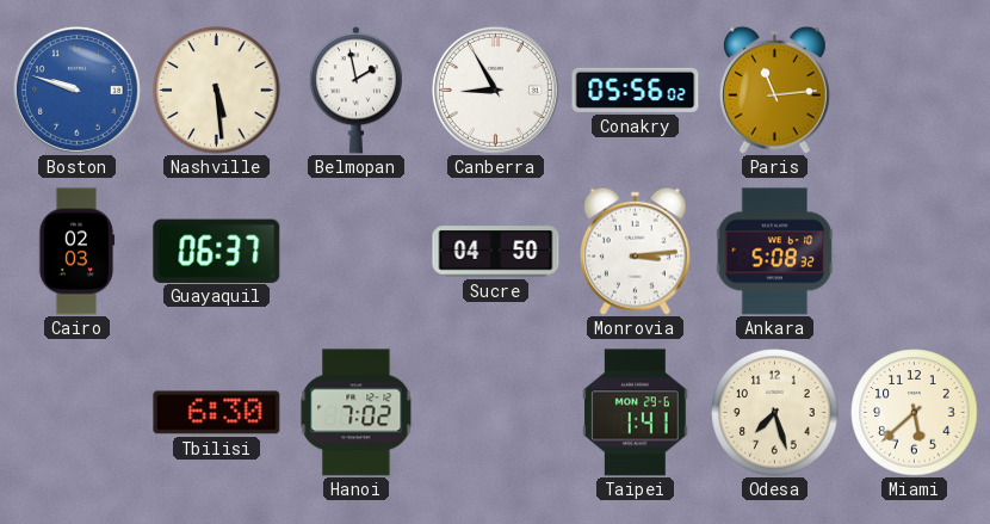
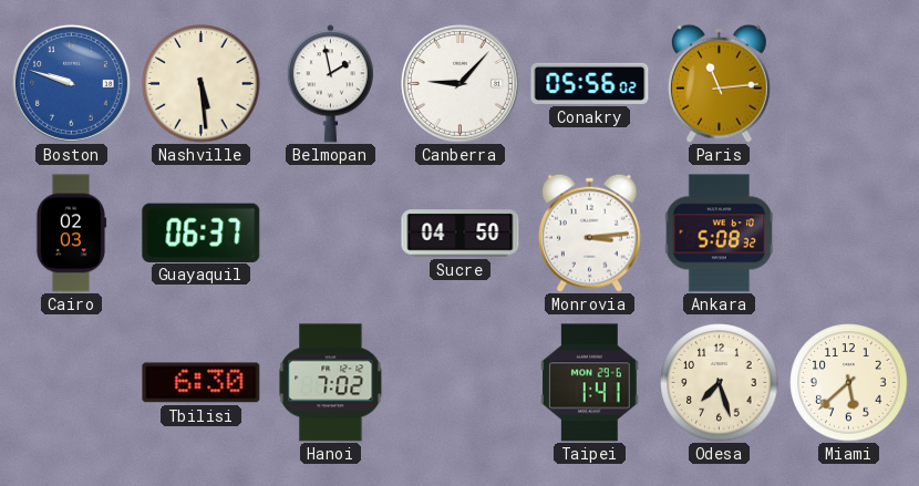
Canberra: 8:55 -> 9:07 (460, 83)
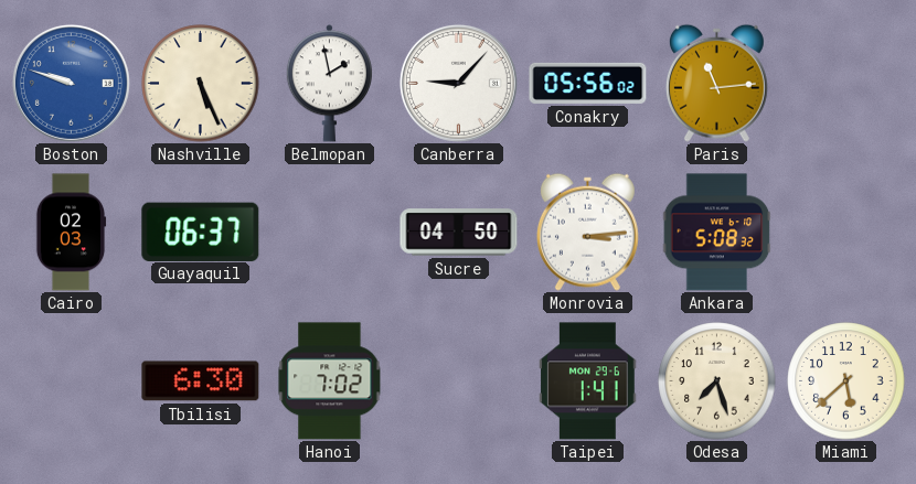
Nashville: 5:29 -> 5:26 (201, 84)
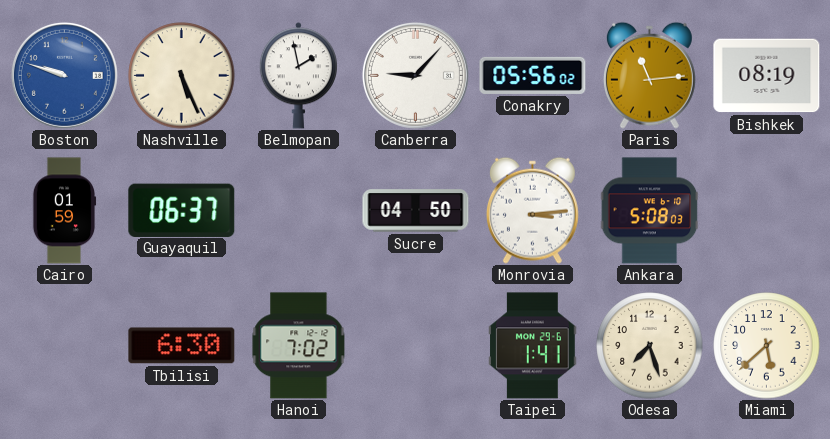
Bishkek: none -> 08:19 (767, 76)
Cairo: 02:03 -> 01:59 (64, 211)
Ankara: 5:08:32 -> 5:08:03 (650, 211)
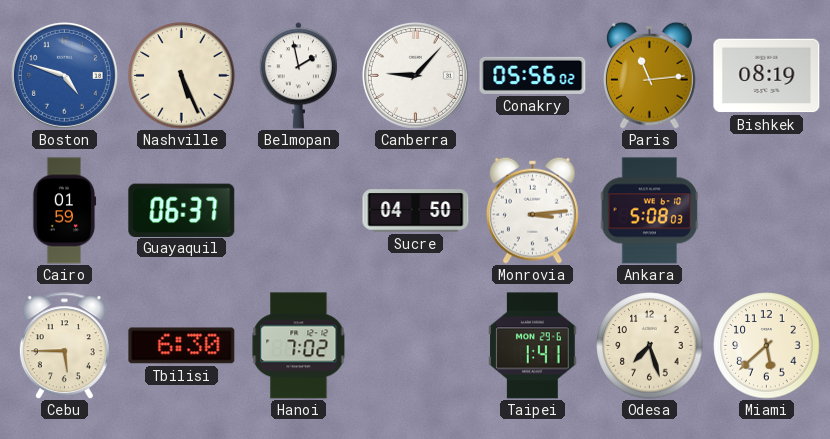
Boston: 9:48 -> 4:48 (64, 75)
Cebu: none -> 5:45 (64, 346)
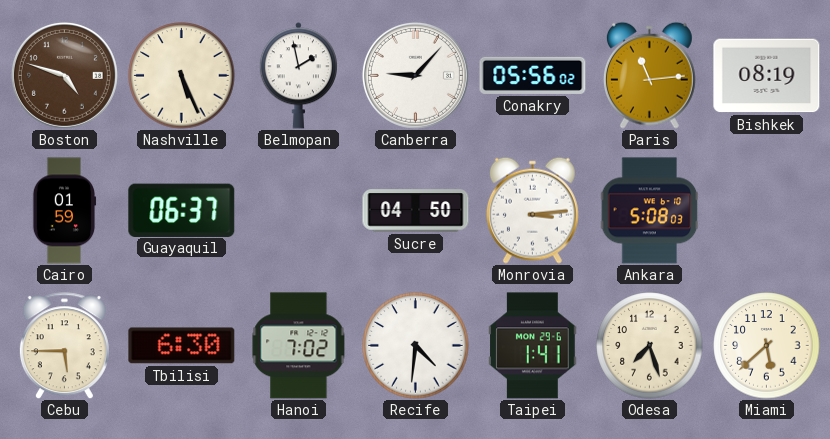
Boston dial: blue -> brown (64, 75)
Recife: none -> 4:31 (416, 346)
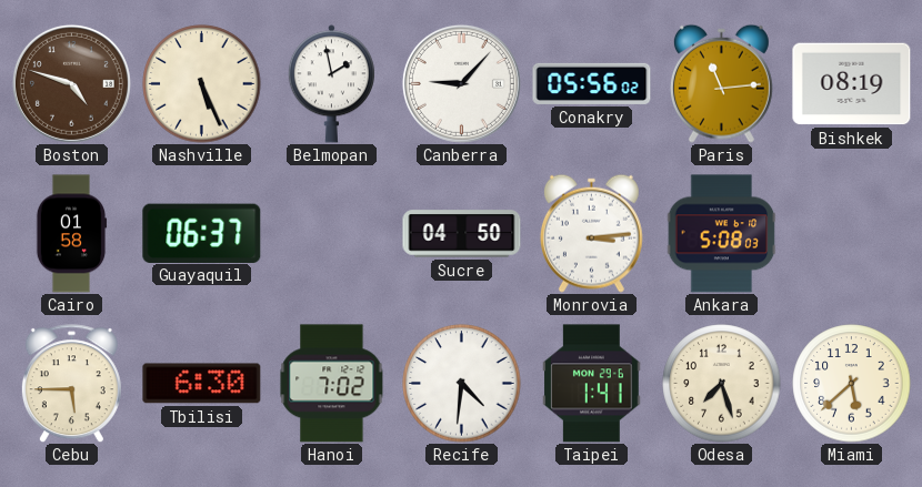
Cairo: 01:59 -> 01:58 (71, 234)
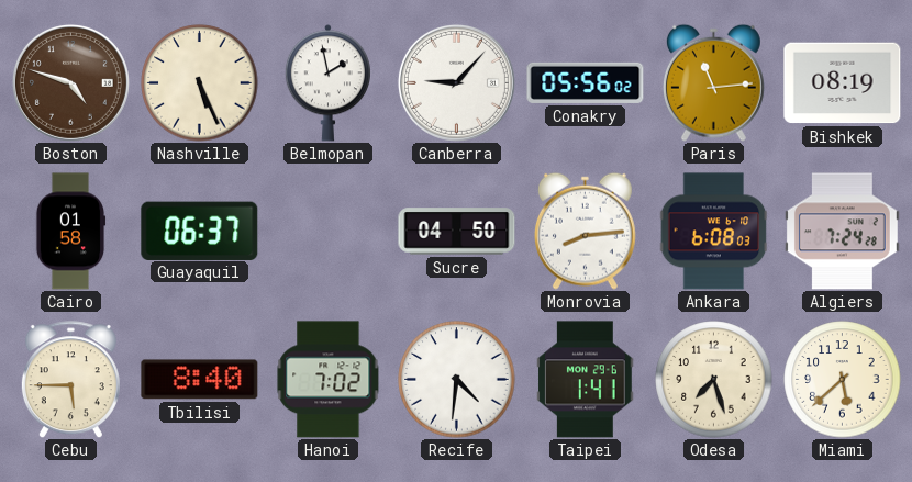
Monrovia: 3:14 -> 8:14 (585, 231)
Ankara: 5:08 -> 6:08 (714, 232)
Algiers: none -> 7:24 (842, 232)
Tbilisi: 6:30 -> 8:40 (200, 380)
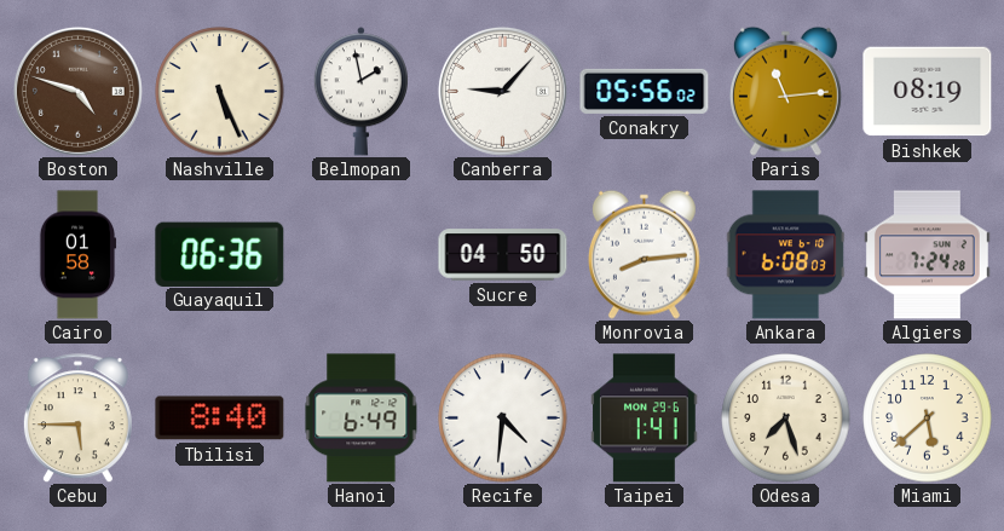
Guayaquil: 06:37 -> 06:36 (220, 254)
Hanoi: 7:02 -> 6:49 (362, 419)
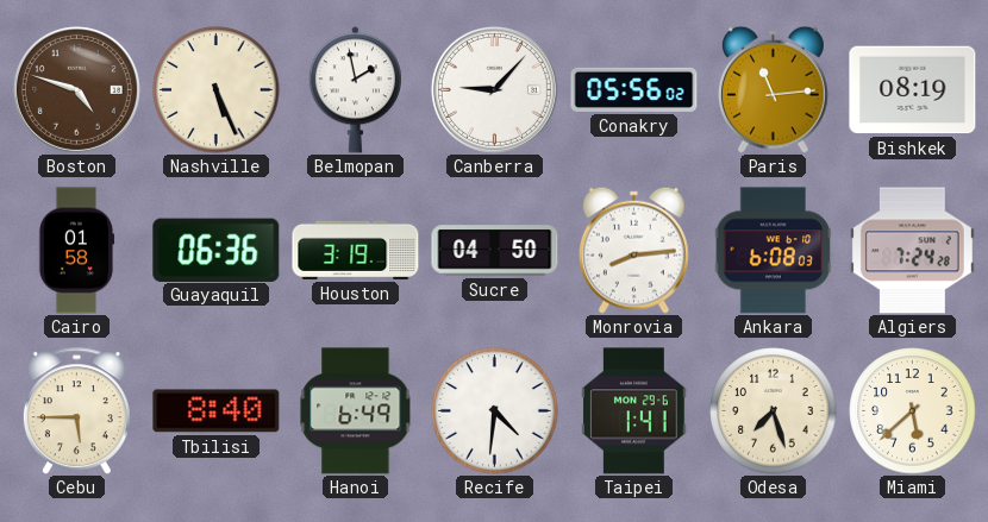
Houston: none -> 3:19 (356, 250)
